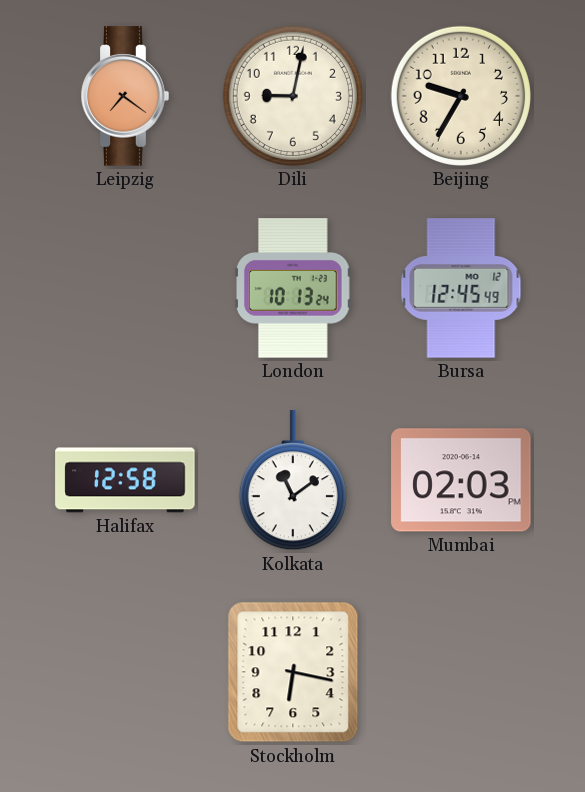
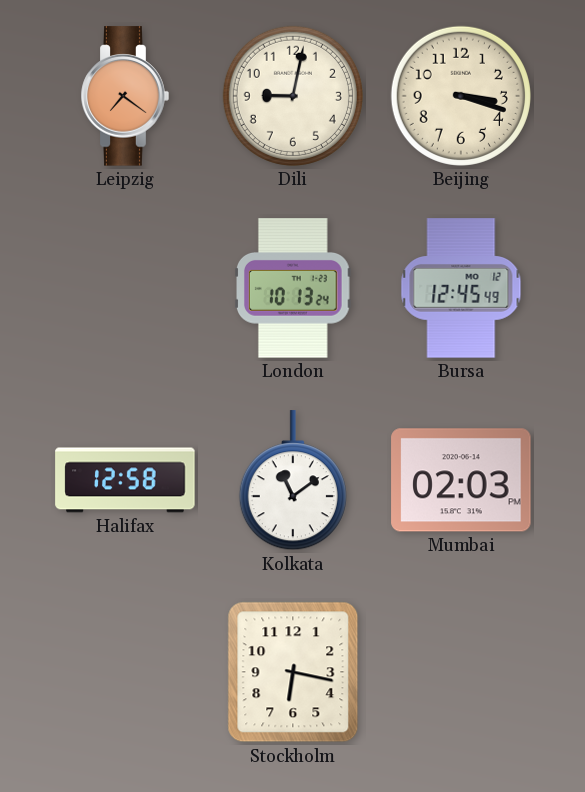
Beijing: 9:35 -> 3:18 (461, 96)
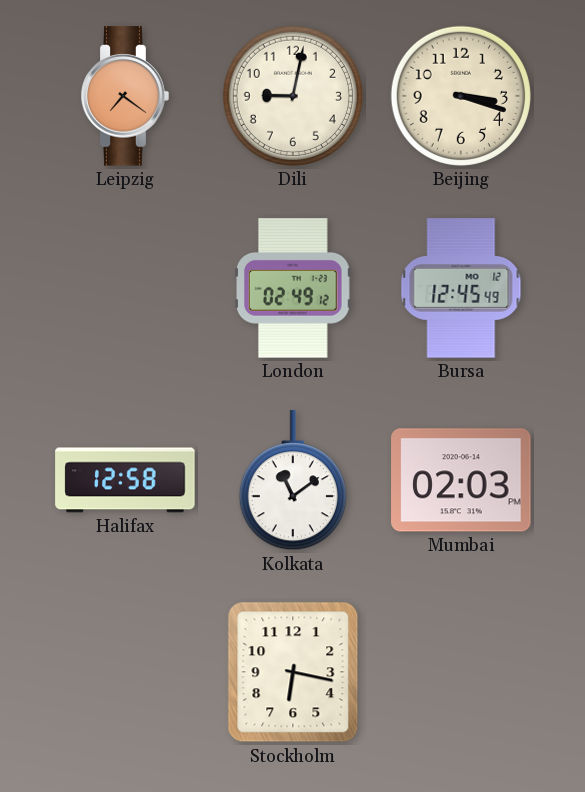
London: 10:13 -> 02:49 (294, 288)
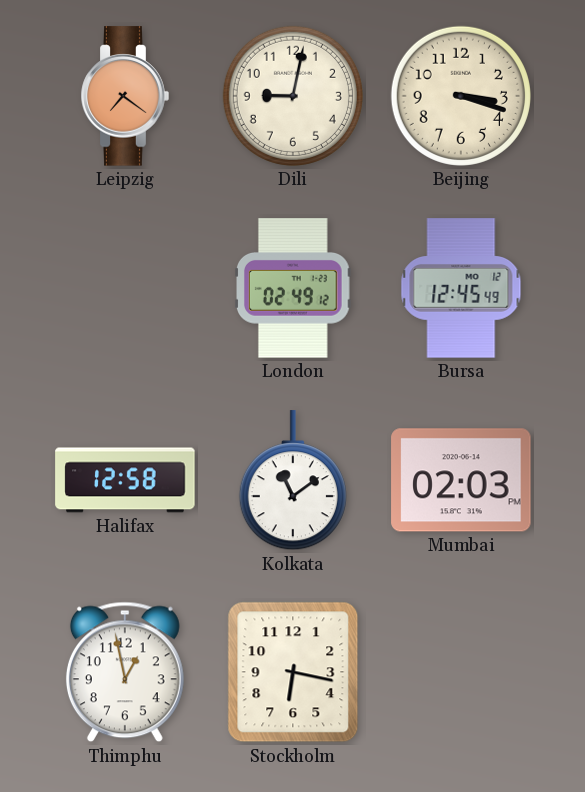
Thimphu: none -> 12:58 (125, 672)
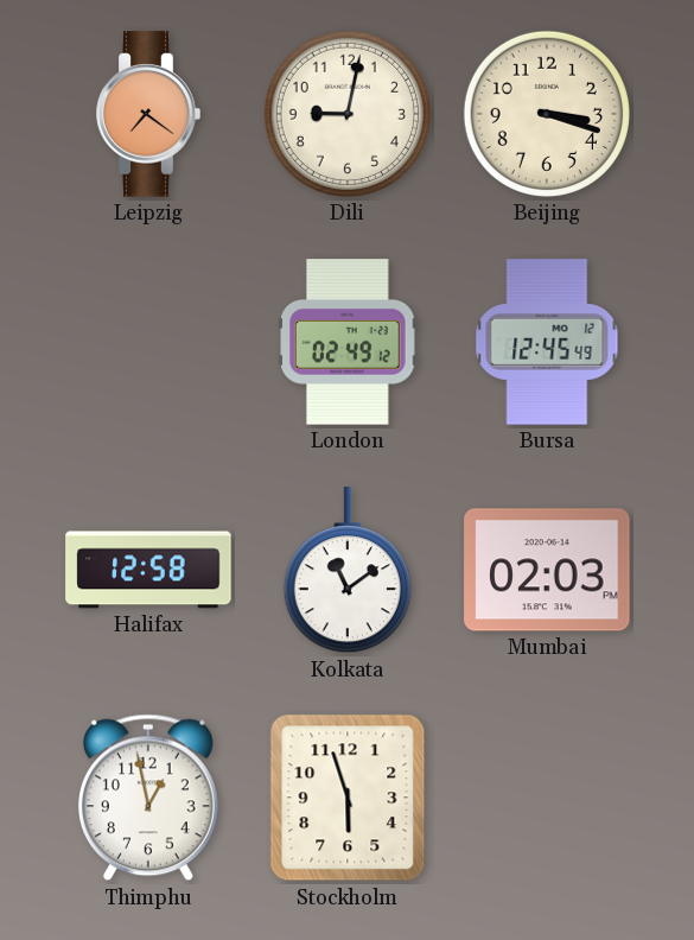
Stockholm: 6:17 -> 5:57 (348, 798)
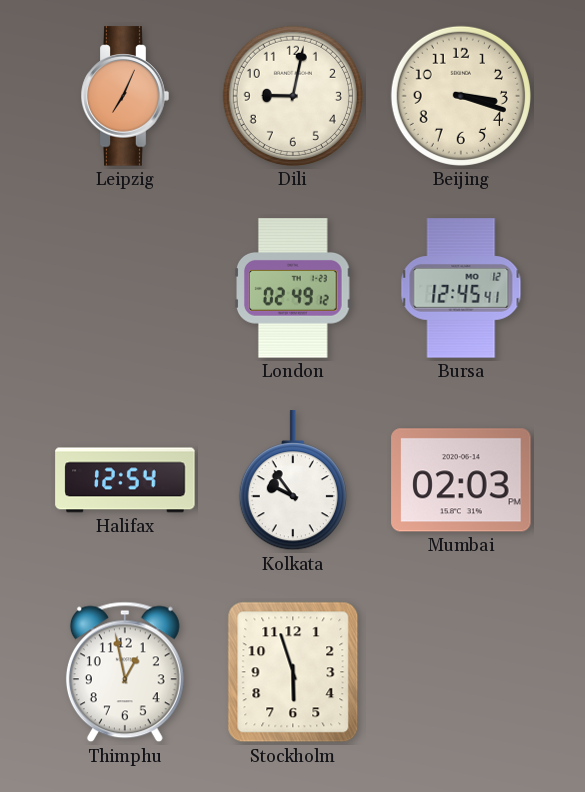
Leipzig: 7:21 -> 7:04 (125, 96)
Bursa: 12:45:49 -> 12:45:41 (461, 288)
Halifax: 12:58 -> 12:54 (125, 480)
Kolkata: 11:09 -> 9:54 (293, 481)
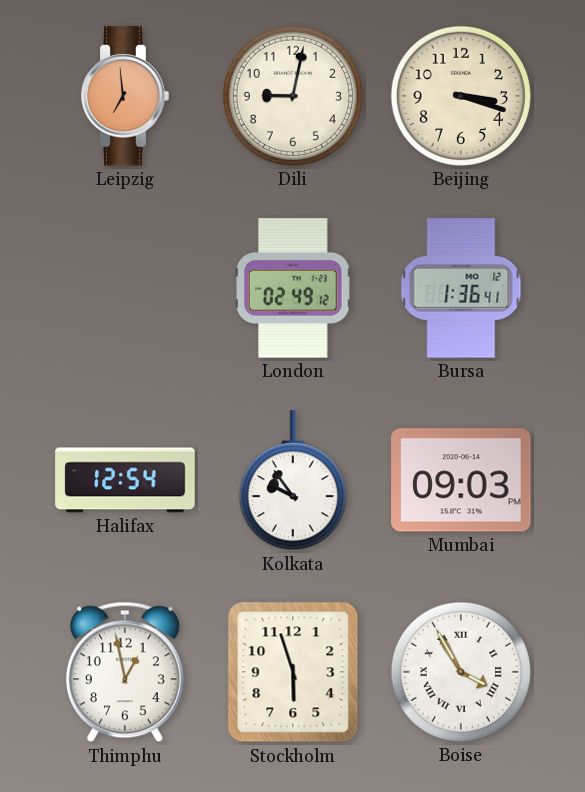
Leipzig: 7:04 -> 6:59 (125, 96)
Bursa: 12:45 -> 1:36 (461, 288)
Mumbai: 02:03 -> 09:03 (461, 480)
Boise: none -> 3:55 (461, 672)
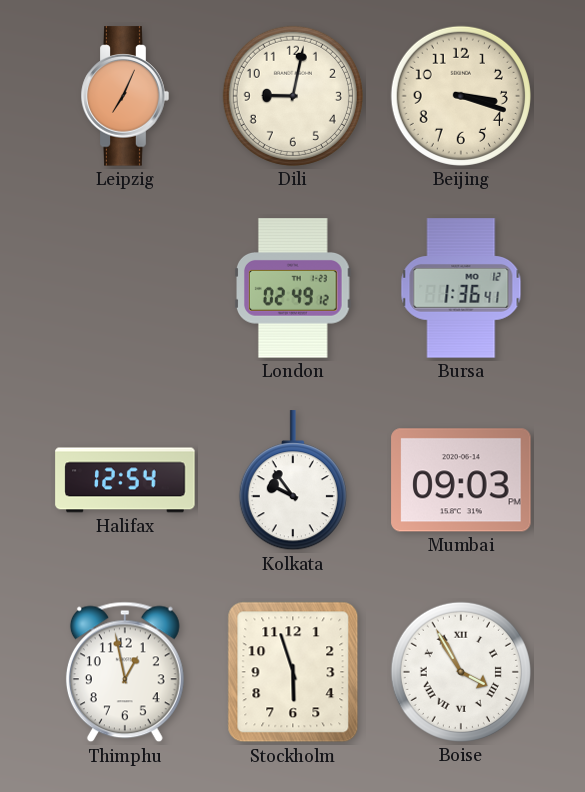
Leipzig: 6:59 -> 7:04 (125, 96)
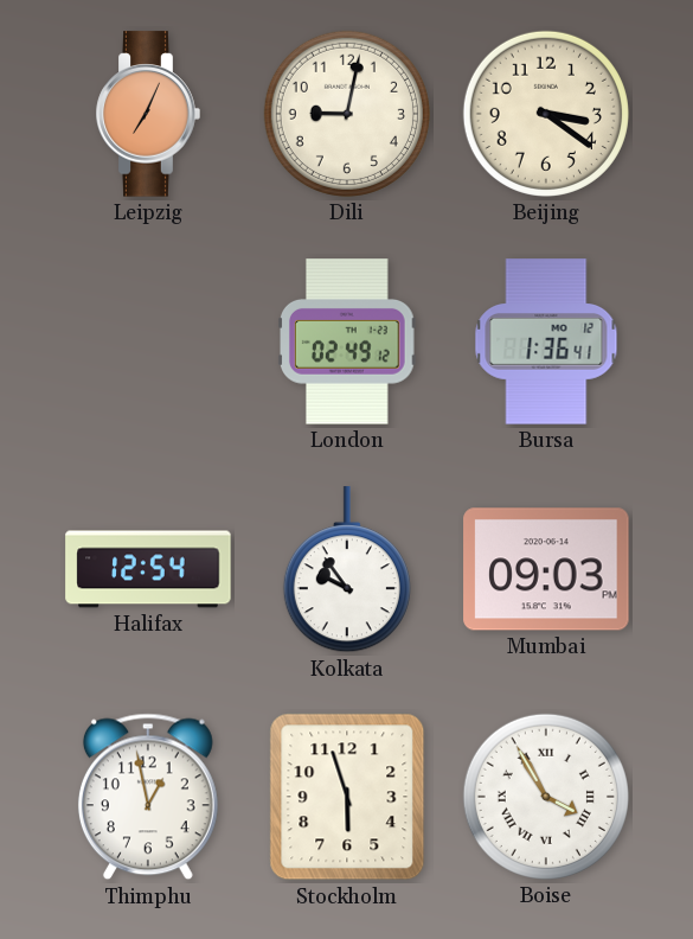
Beijing: 3:18 -> 3:21 (546, 114)
